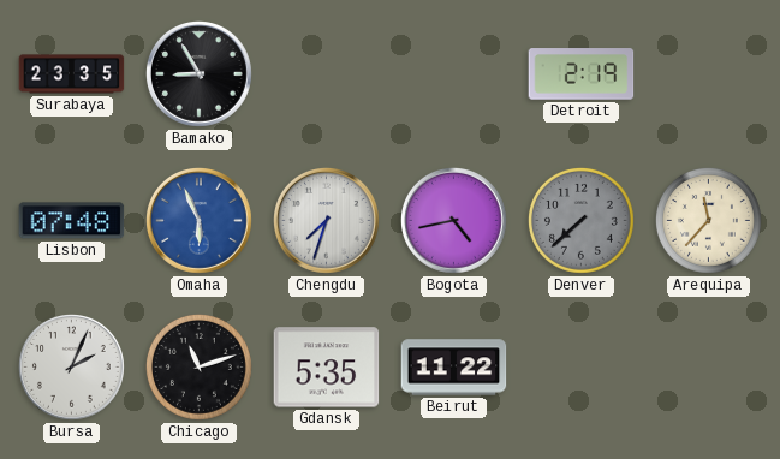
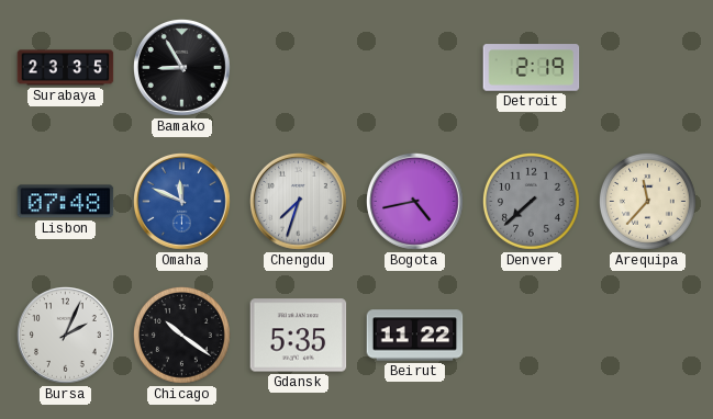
Omaha: 5:56 -> 11:49 (182, 202)
Chicago: 11:12 -> 10:21 (181, 335)
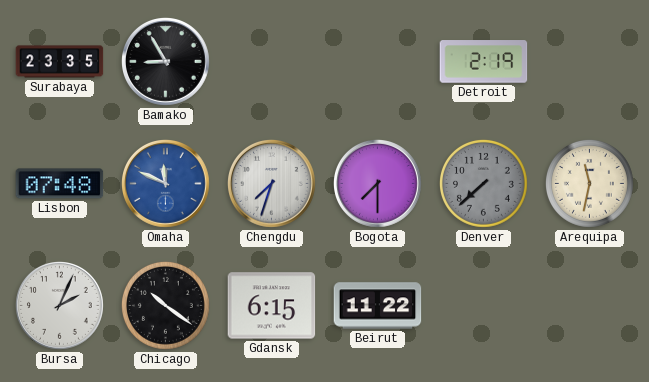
Bogota: 4:43 -> 7:30 (378, 184)
Arequipa: 11:37 -> 11:32 (589, 183)
Gdansk: 5:35 -> 6:15 (272, 306)
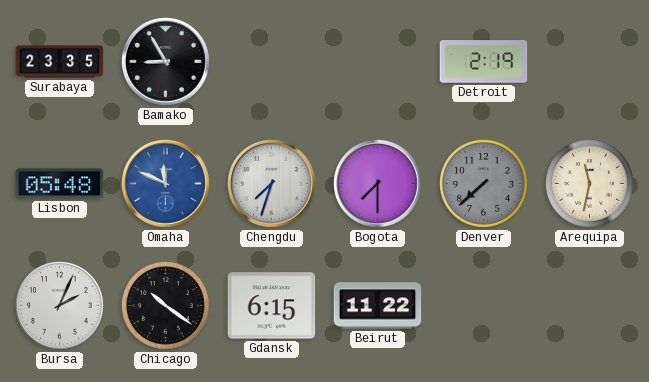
Lisbon: 07:48 -> 05:48 (60, 184)
